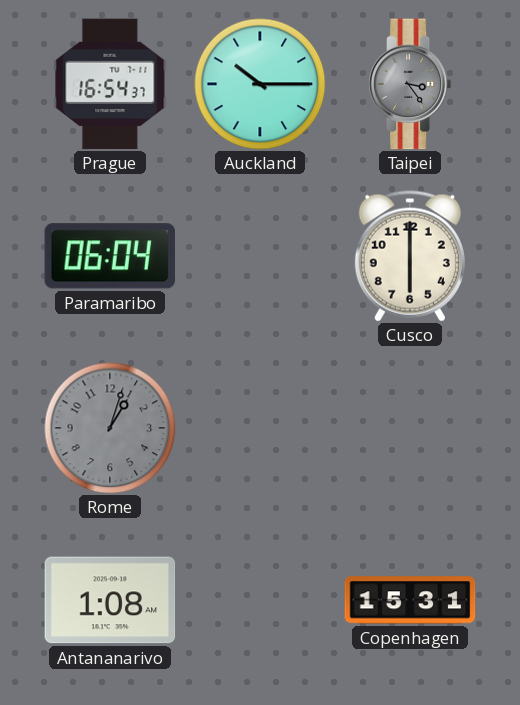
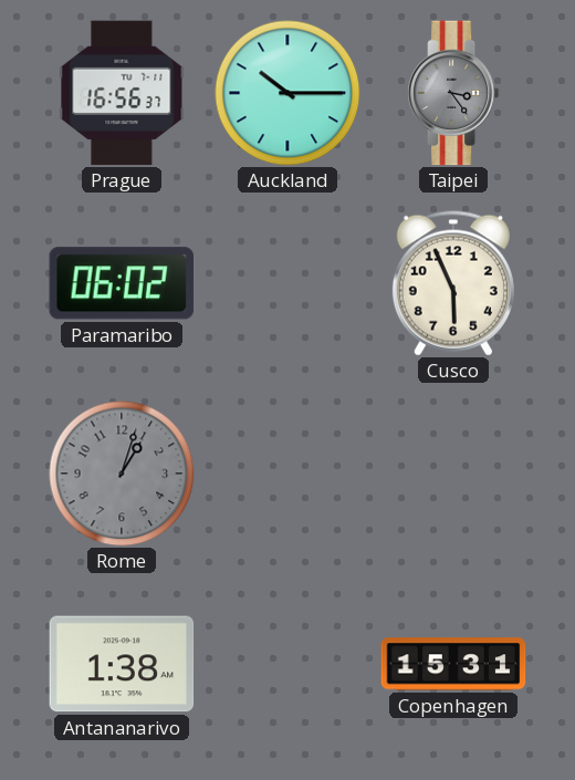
Prague: 16:54 -> 16:56 (122, 93)
Paramaribo: 06:04 -> 06:02 (121, 283)
Cusco: 6:00 -> 5:56 (453, 283)
Antananarivo: 1:08 -> 1:38 (122, 664)
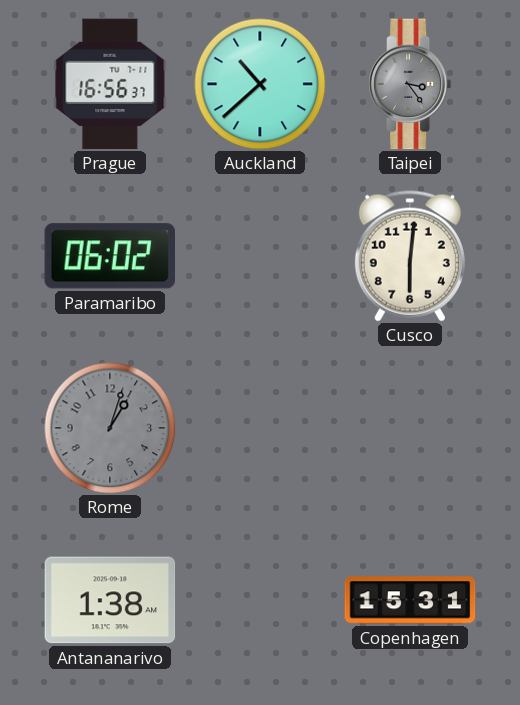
Auckland: 10:15 -> 10:38 (260, 84)
Cusco: 5:56 -> 6:01 (410, 256)
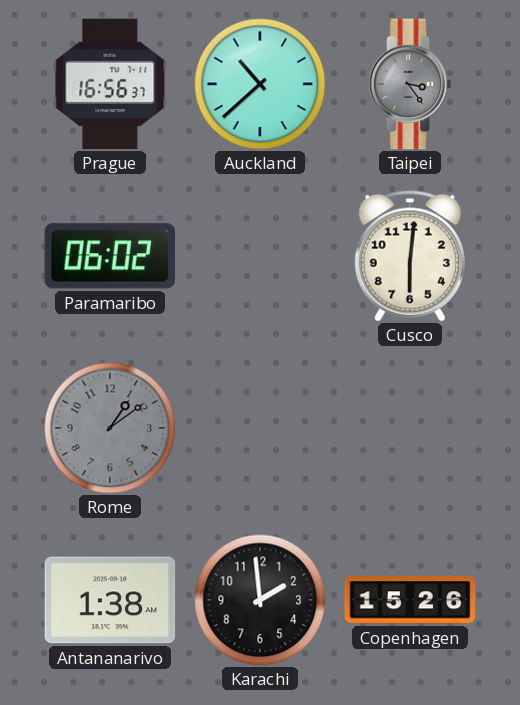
Rome: 1:03 -> 1:09 (110, 428)
Karachi: none -> 1:59 (260, 600)
Copenhagen: 15:31 -> 15:26 (410, 600)
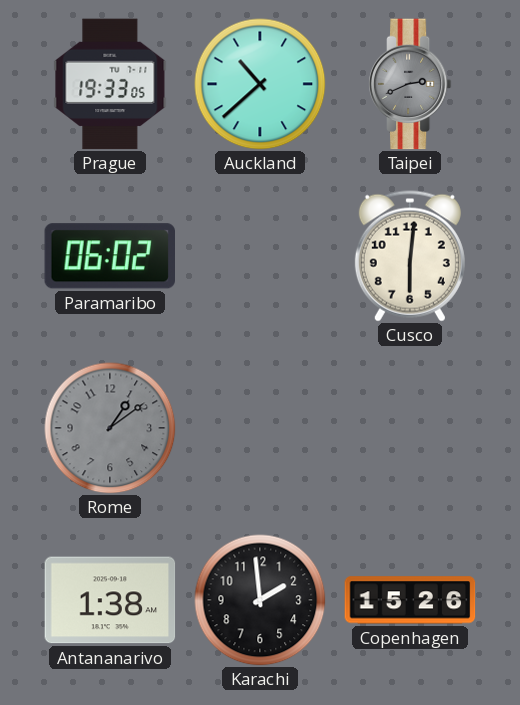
Prague: 16:56 -> 19:33 (110, 84)
Taipei: 3:24 -> 2:41 (410, 84)
